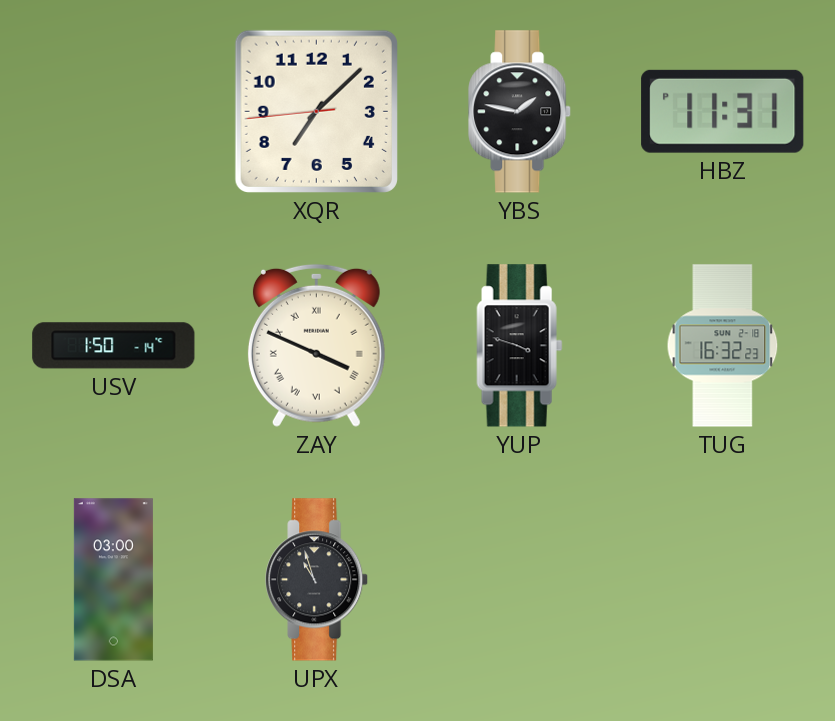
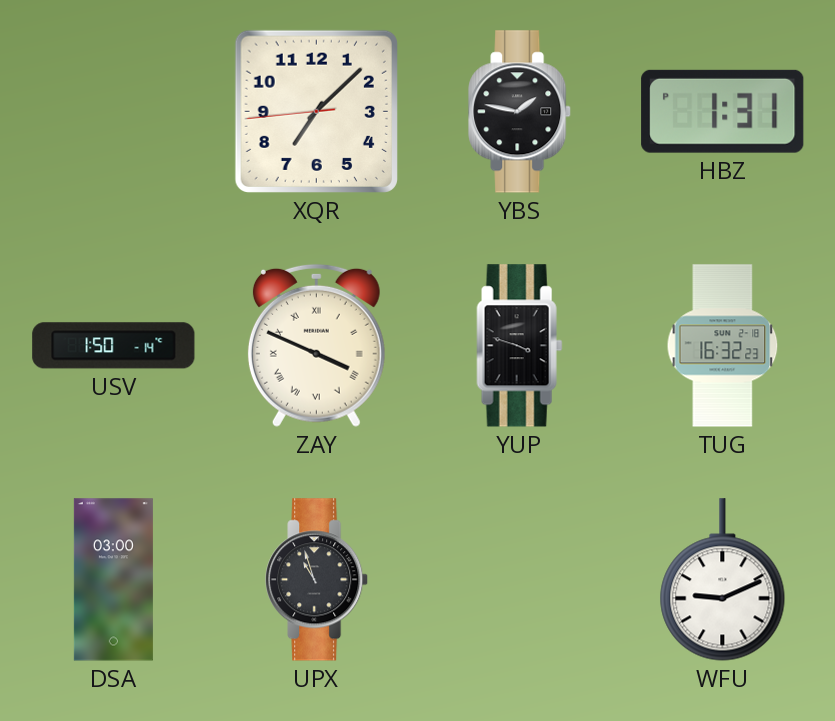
HBZ: 11:31 -> 1:31 (723, 111)
WFU: none -> 9:11 (723, 580)
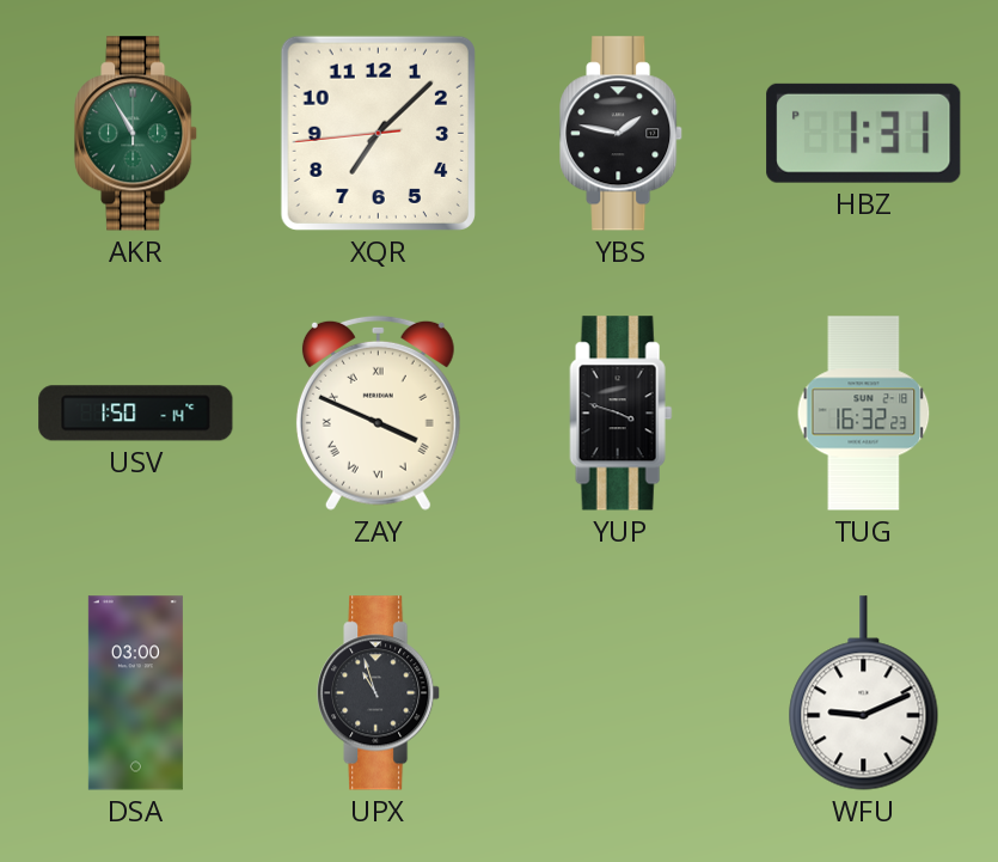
AKR: none -> 10:55 (136, 134)
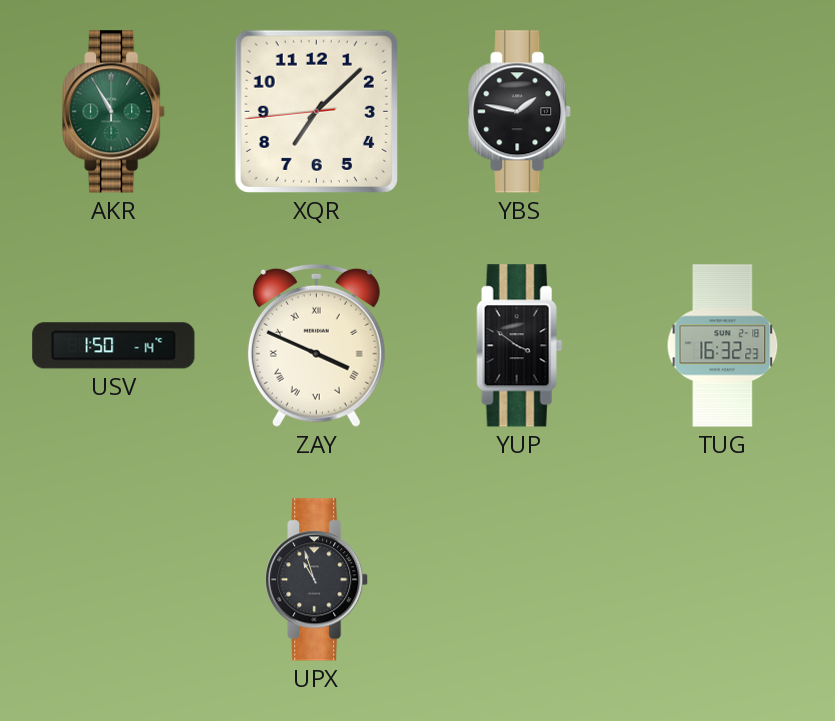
HBZ: 1:31 -> none (864, 133)
YUP: 3:48 -> 3:51 (520, 346)
DSA: 03:00 -> none (135, 693)
WFU: 9:11 -> none (864, 693)
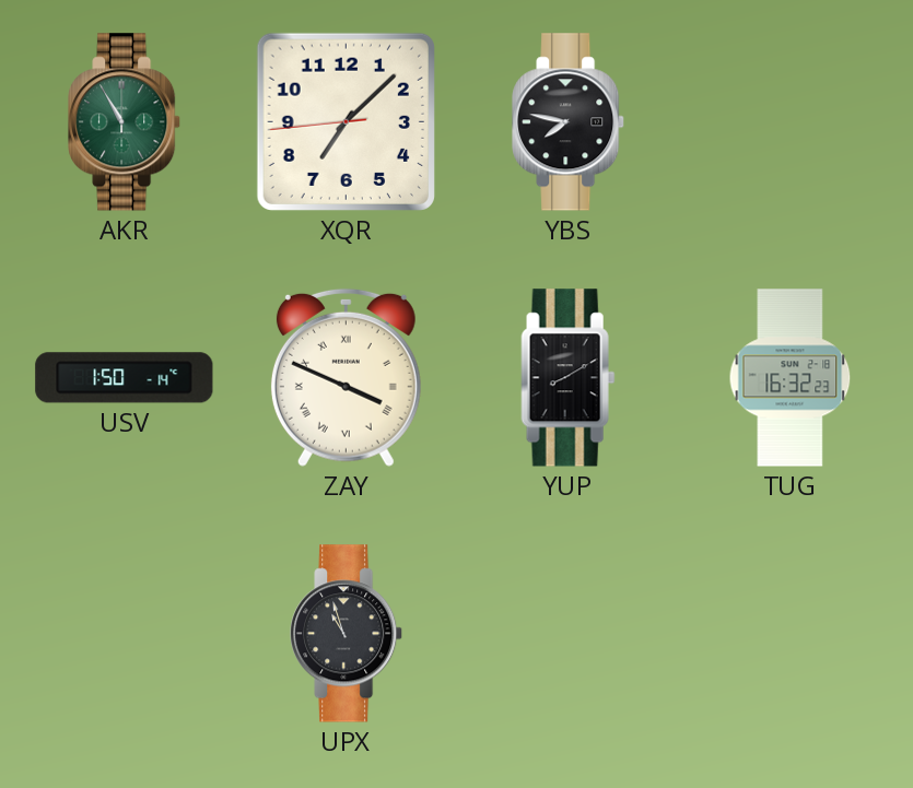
YBS: 1:47 -> 7:47 (569, 122)
YUP: 3:51 -> 8:10 (569, 378)
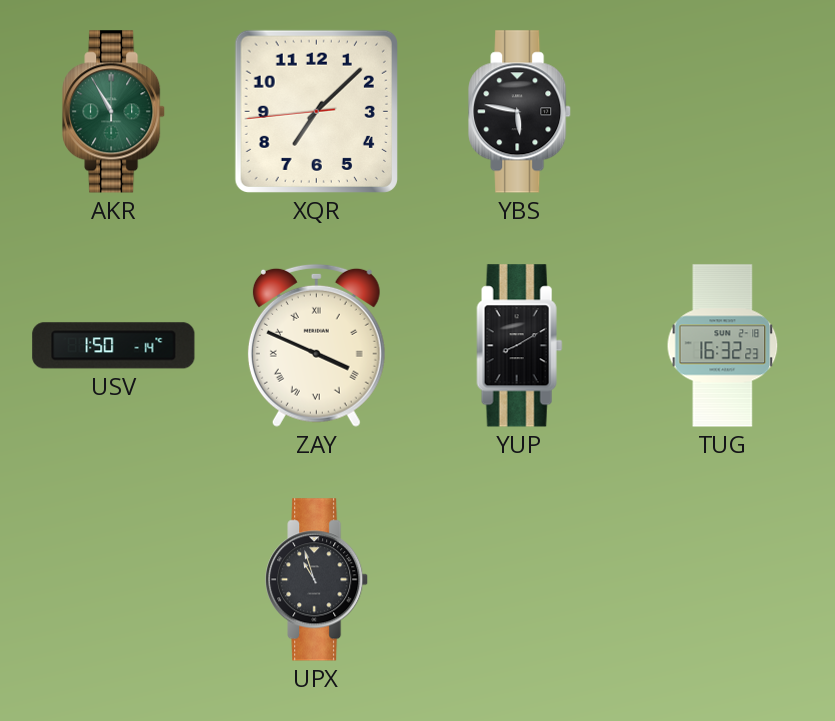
YBS: 7:47 -> 5:47 (520, 112)
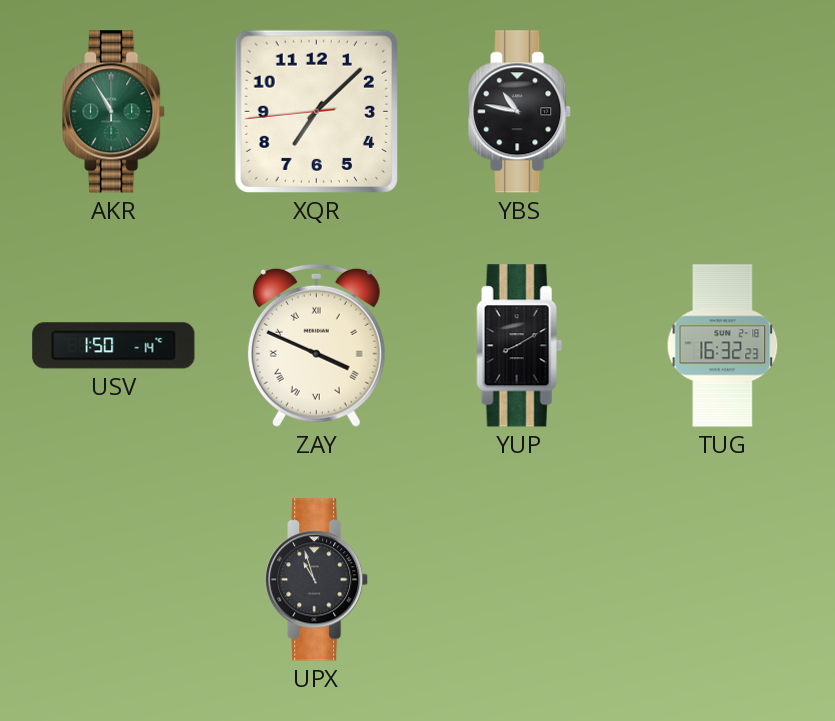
YBS: 5:47 -> 10:47 (520, 112)
